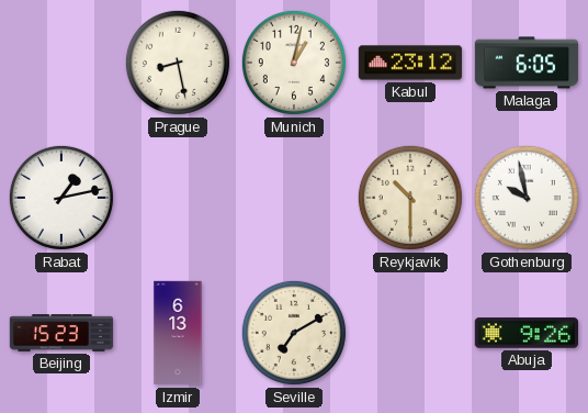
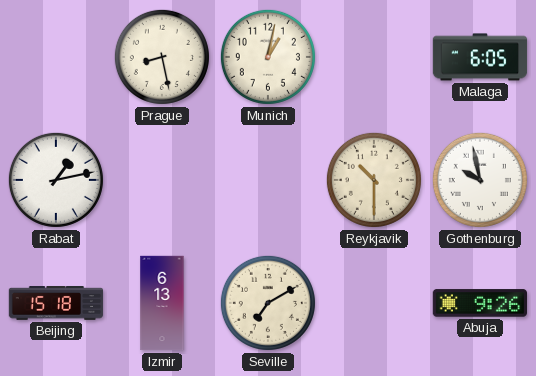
Kabul: 23:12 -> none (410, 63)
Beijing: 15:23 -> 15:18 (56, 303)
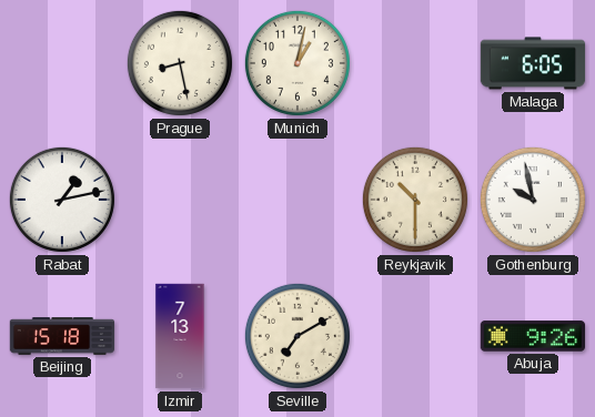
Izmir: 6:13 -> 7:13 (180, 336)
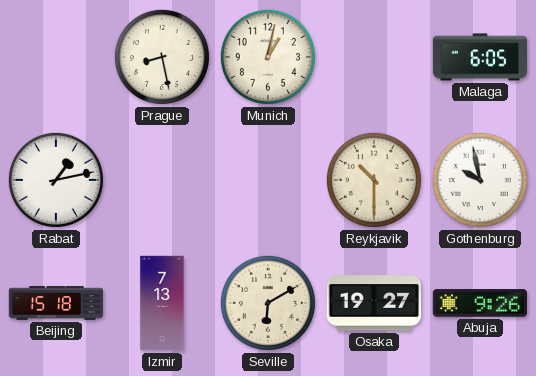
Seville: 7:10 -> 6:10 (268, 303)
Osaka: none -> 19:27 (373, 303)
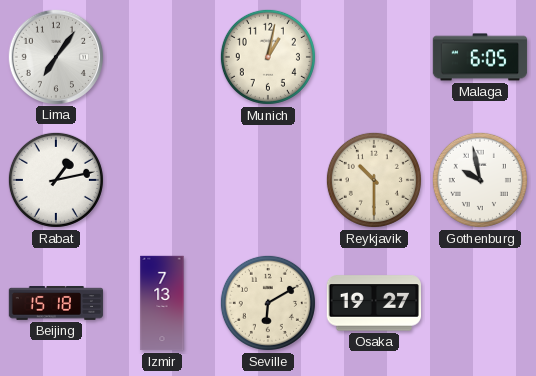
Lima: none -> 7:06 (55, 56)
Prague: 8:28 -> none (162, 57)
Abuja: 9:26 -> none (479, 303)
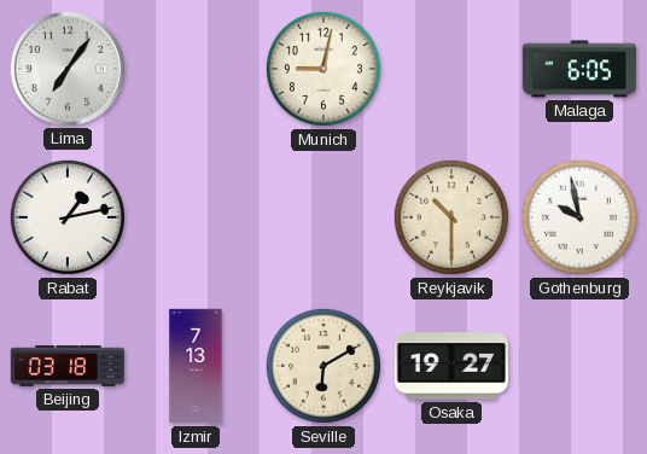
Munich: 1:02 -> 9:02 (323, 69)
Beijing: 15:18 -> 03:18 (68, 366)
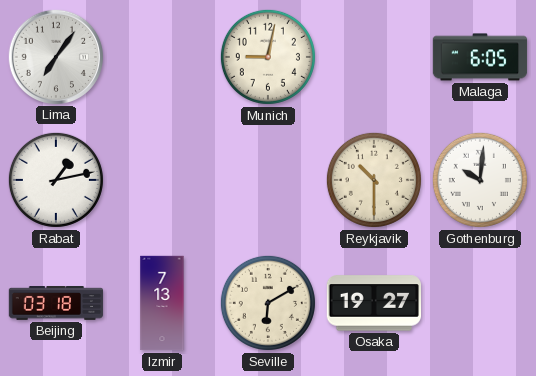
Gothenburg: 9:58 -> 10:01 (480, 180)
